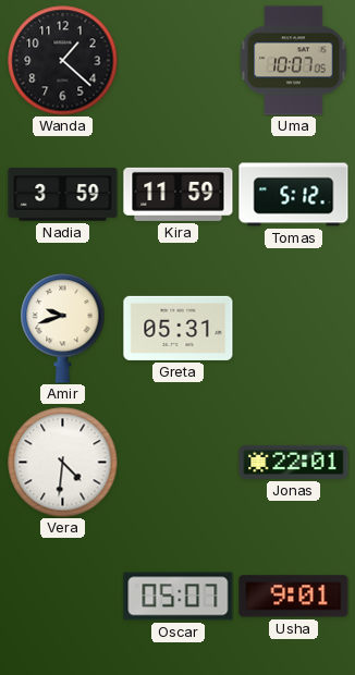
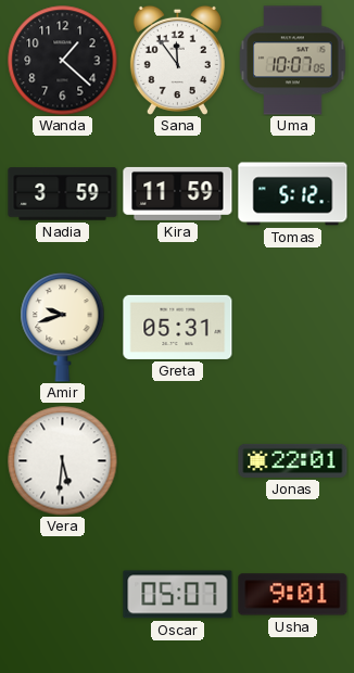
Sana: none -> 11:54 (177, 60)
Vera: 4:31 -> 5:31 (63, 461)
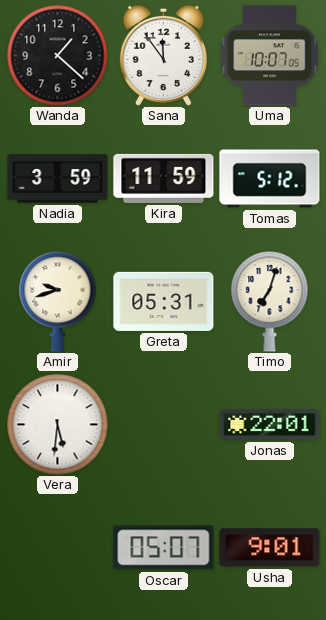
Timo: none -> 7:03 (270, 302)
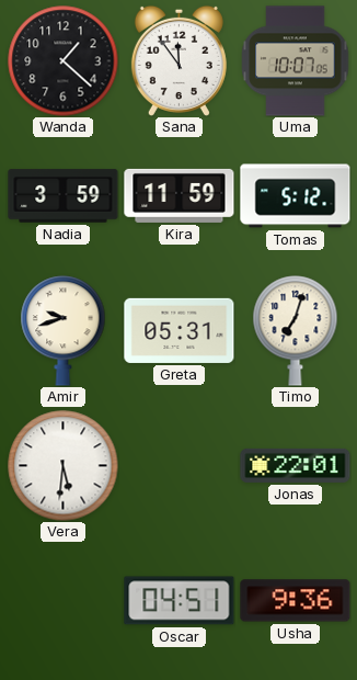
Oscar: 05:07 -> 04:51 (180, 601)
Usha: 9:01 -> 9:36 (296, 601)
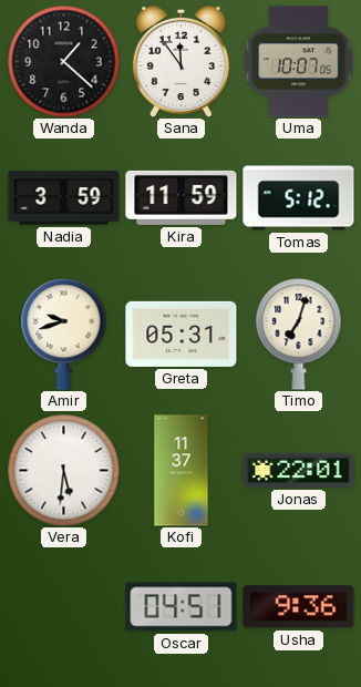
Kofi: none -> 11:37 (182, 471)
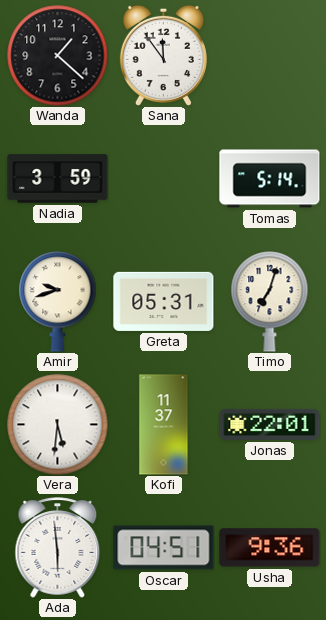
Uma: 10:07 -> none (299, 62)
Kira: 11:59 -> none (182, 197)
Tomas: 5:12 -> 5:14 (270, 179)
Ada: none -> 5:59 (58, 548)
